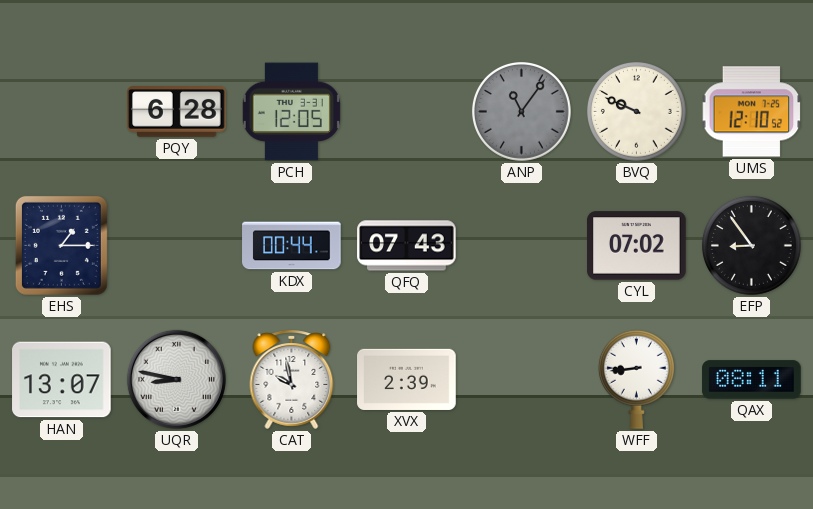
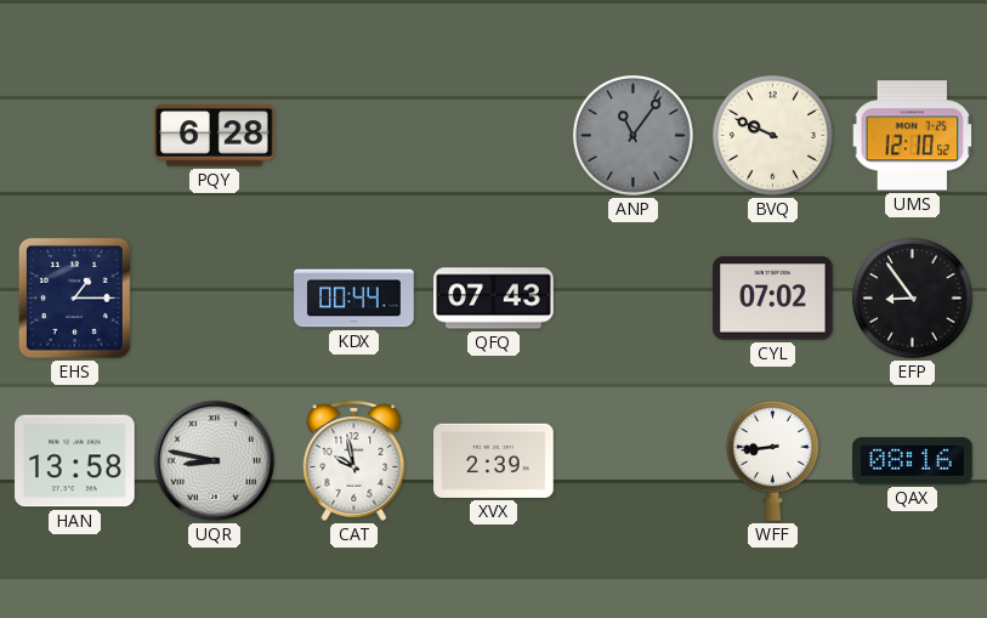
PCH: 12:05 -> none (291, 112)
HAN: 13:07 -> 13:58 (75, 461)
QAX: 08:11 -> 08:16 (913, 461)
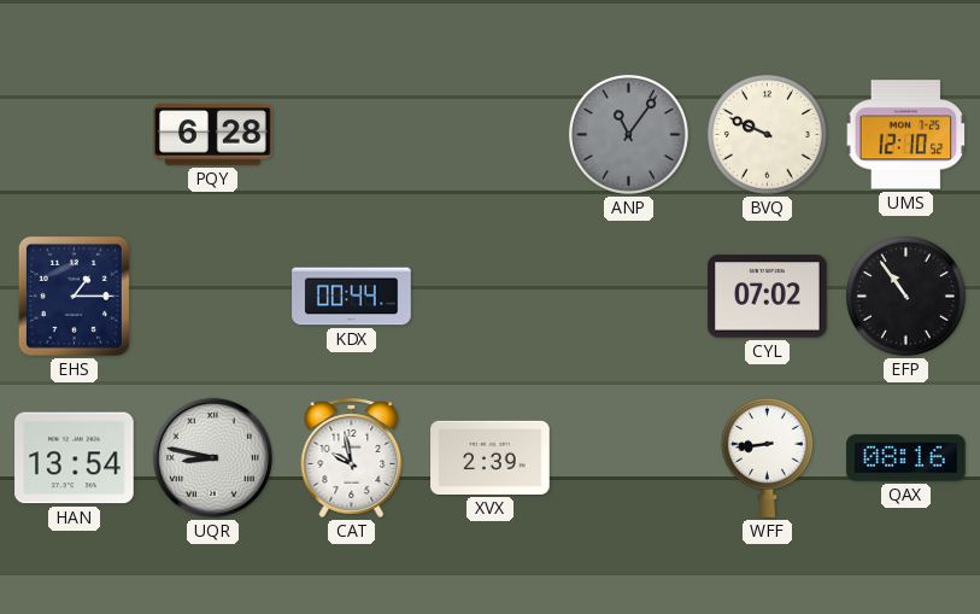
QFQ: 07:43 -> none (494, 299)
EFP: 8:54 -> 10:54 (905, 296)
HAN: 13:58 -> 13:54 (75, 458)
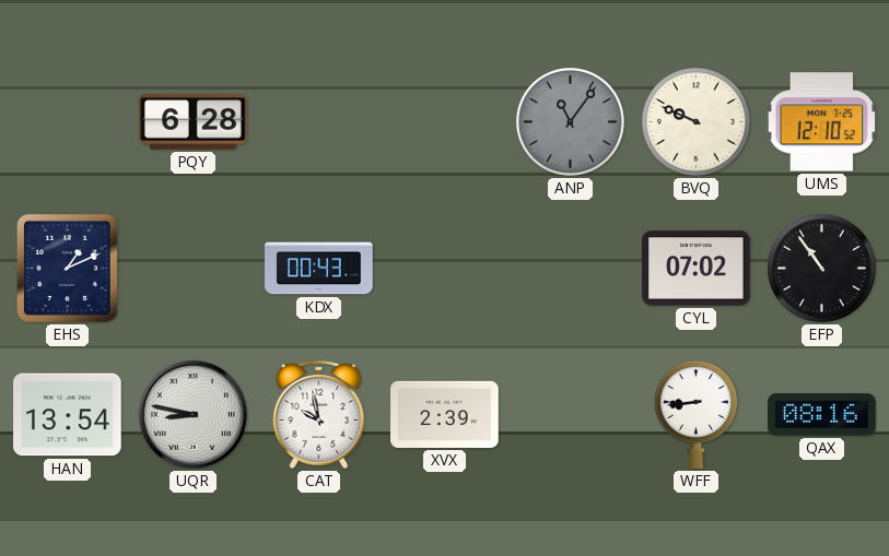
EHS: 1:15 -> 1:11 (67, 268)
KDX: 00:44 -> 00:43 (319, 269)
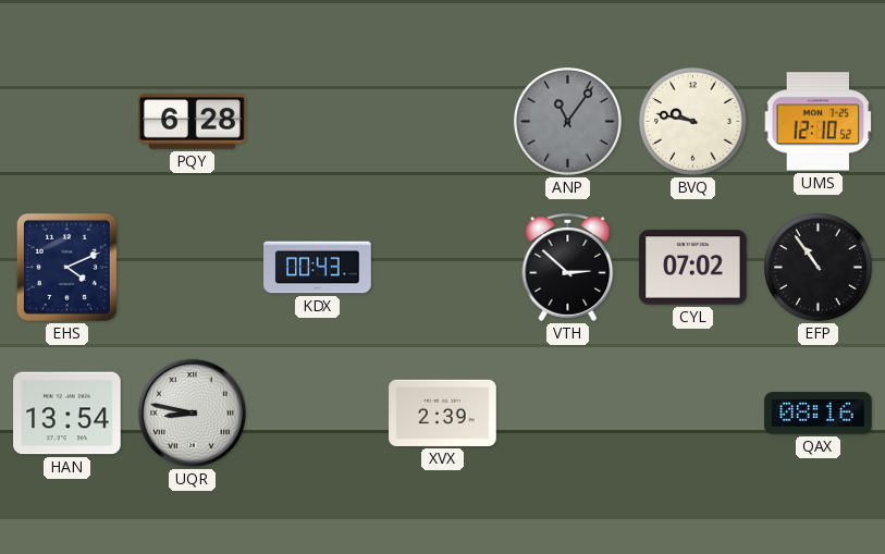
BVQ: 9:49 -> 9:47 (692, 121)
EHS: 1:11 -> 4:11 (66, 267)
VTH: none -> 2:52 (568, 267)
CAT: 9:58 -> none (319, 414)
WFF: 8:44 -> none (695, 414)
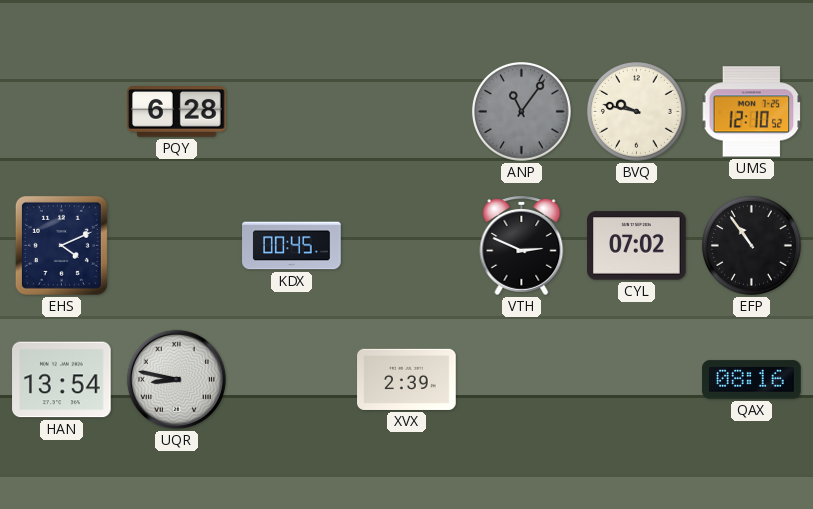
KDX: 00:43 -> 00:45 (292, 246)
VTH: 2:52 -> 2:49 (522, 245)
